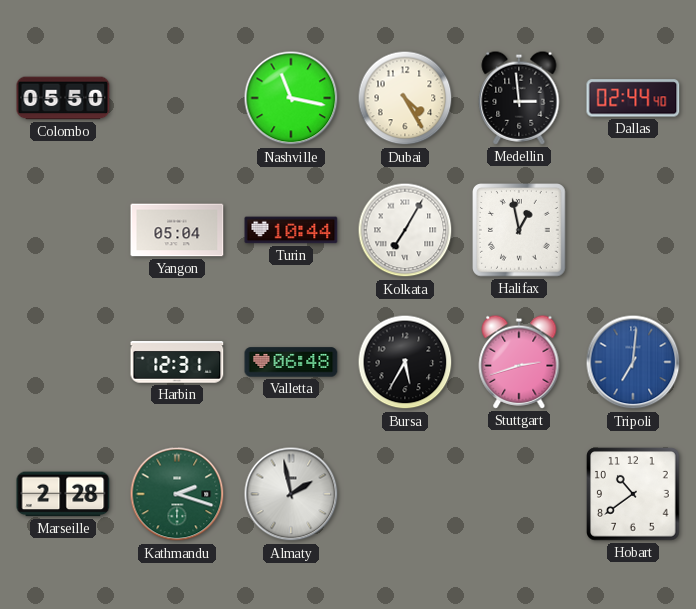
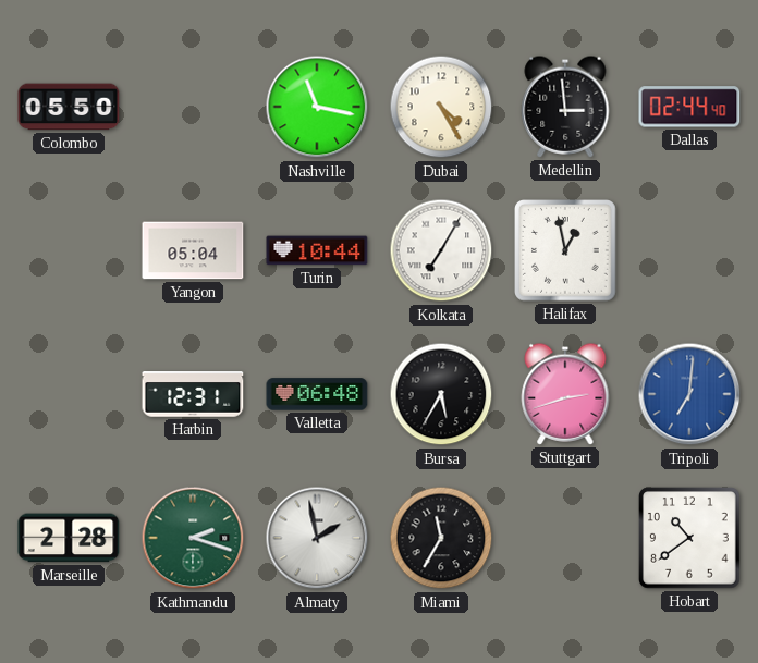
Miami: none -> 11:35 (441, 538)
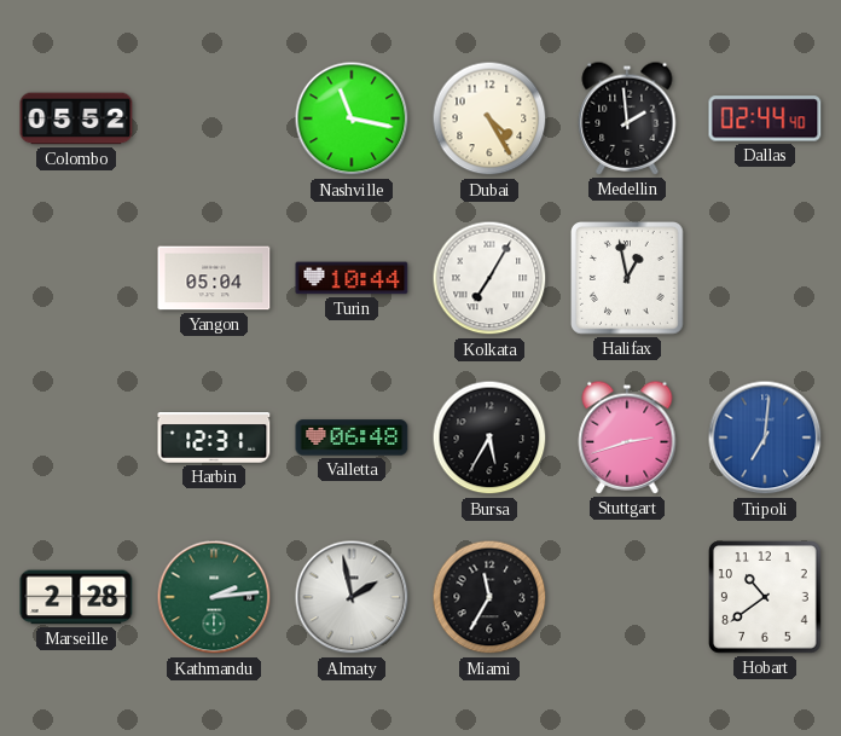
Colombo: 05:50 -> 05:52 (76, 118)
Medellin: 2:59 -> 1:59 (627, 118)
Kathmandu: 2:18 -> 2:14 (214, 597)
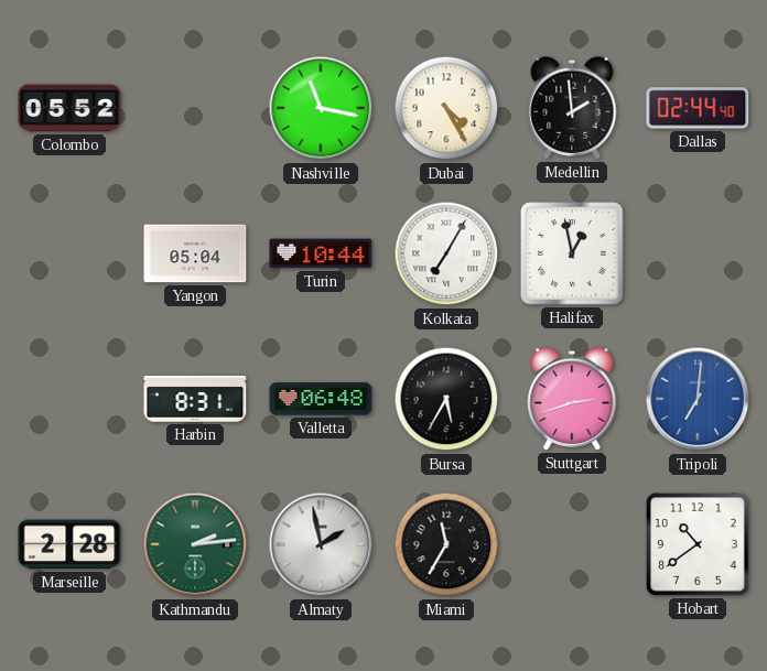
Harbin: 12:31 -> 8:31 (195, 399)
